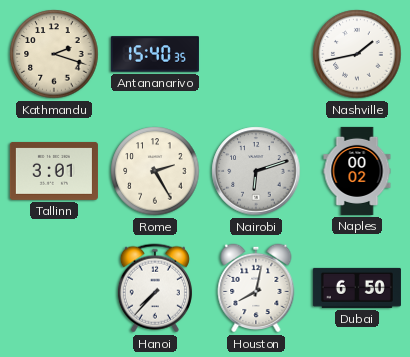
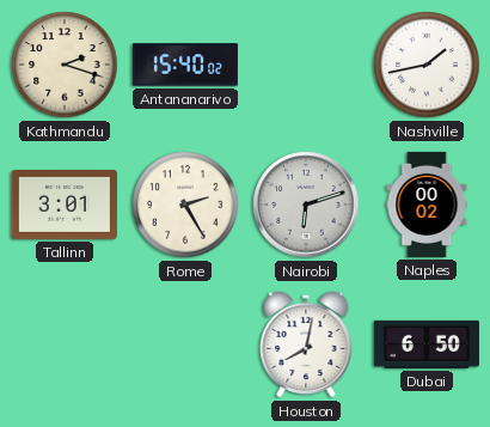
Antananarivo: 15:40:35 -> 15:40:02 (185, 65)
Hanoi: 7:37 -> none (155, 288)
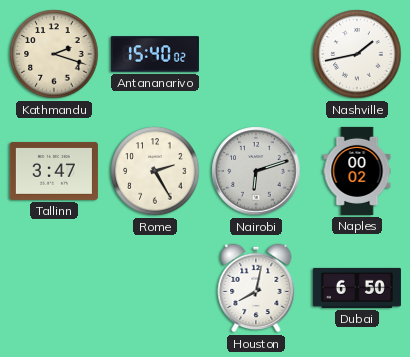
Tallinn: 3:01 -> 3:47 (54, 171)
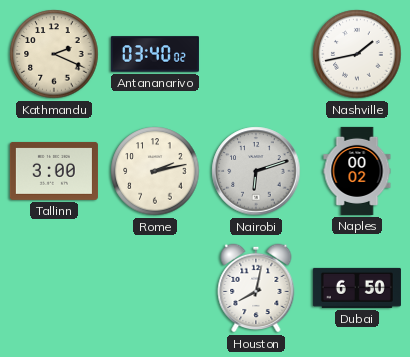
Kathmandu: 2:18 -> 2:19 (54, 54)
Antananarivo: 15:40 -> 03:40 (155, 54)
Tallinn: 3:47 -> 3:00 (54, 171)
Rome: 2:25 -> 2:13 (155, 171)
